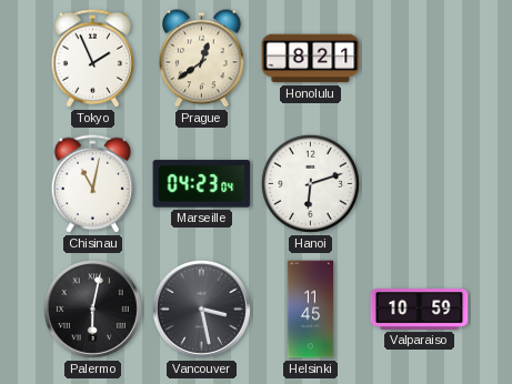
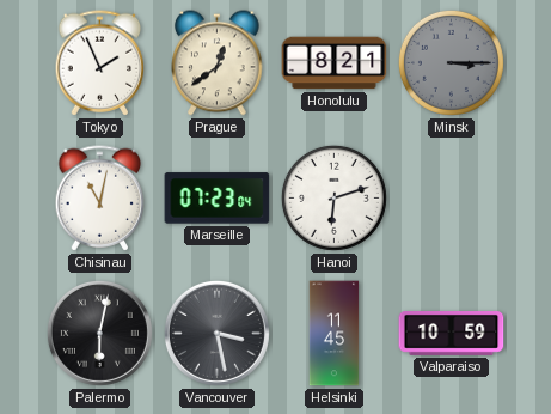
Minsk: none -> 3:15 (451, 62)
Marseille: 04:23 -> 07:23 (218, 199)
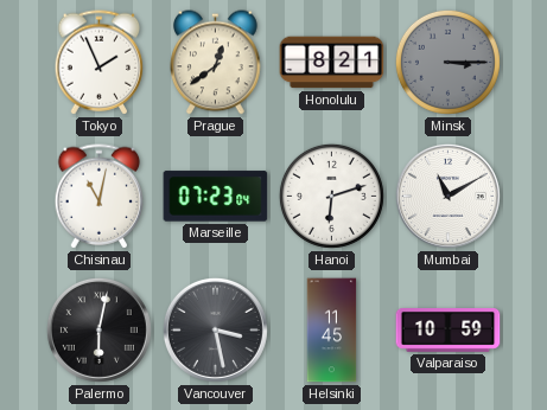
Mumbai: none -> 11:10 (447, 196)
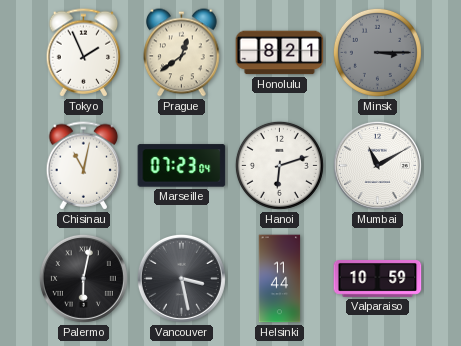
Helsinki: 11:45 -> 11:44 (280, 279)
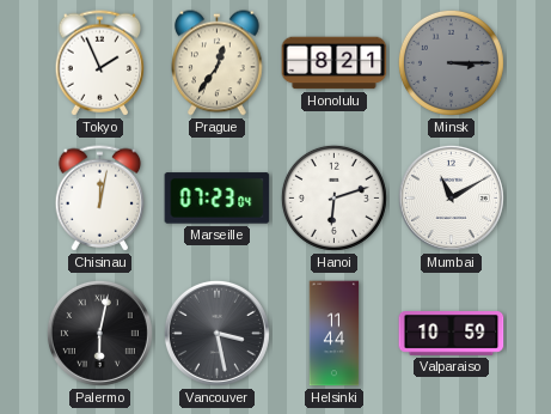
Prague: 12:39 -> 12:36 (218, 63)
Chisinau: 11:02 -> 12:02 (100, 199)
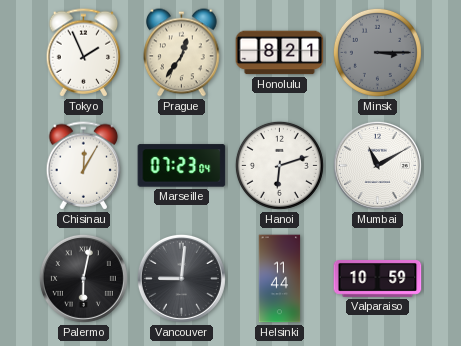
Chisinau: 12:02 -> 12:05 (84, 166)
Vancouver: 3:28 -> 9:01 (181, 278)
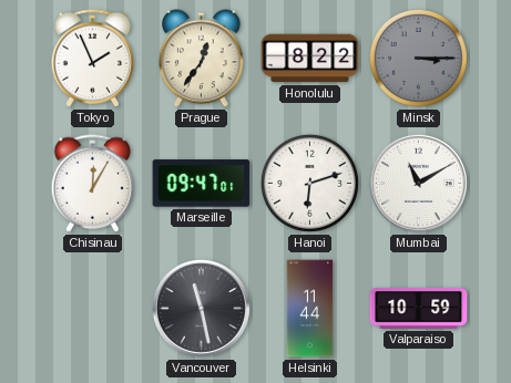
Honolulu: 8:21 -> 8:22 (310, 59)
Marseille: 07:23 -> 09:47 (202, 184)
Palermo: 6:02 -> none (83, 278)
Vancouver: 9:01 -> 11:28 (201, 308)
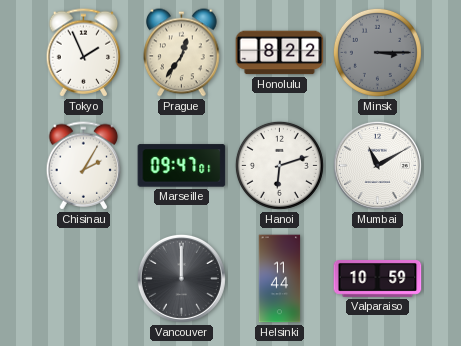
Chisinau: 12:05 -> 2:05 (84, 166)
Vancouver: 11:28 -> 12:00 (181, 278)
